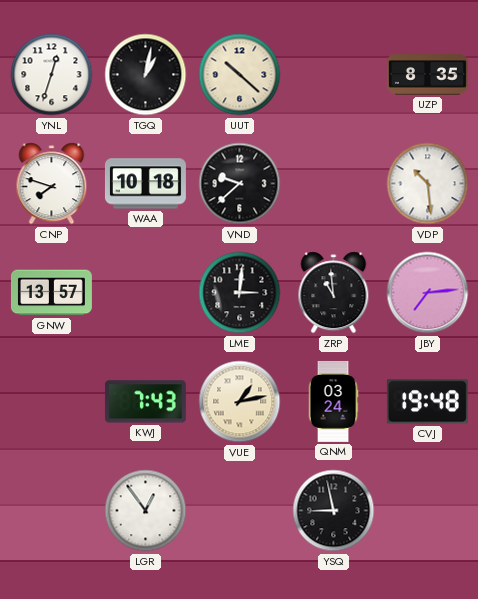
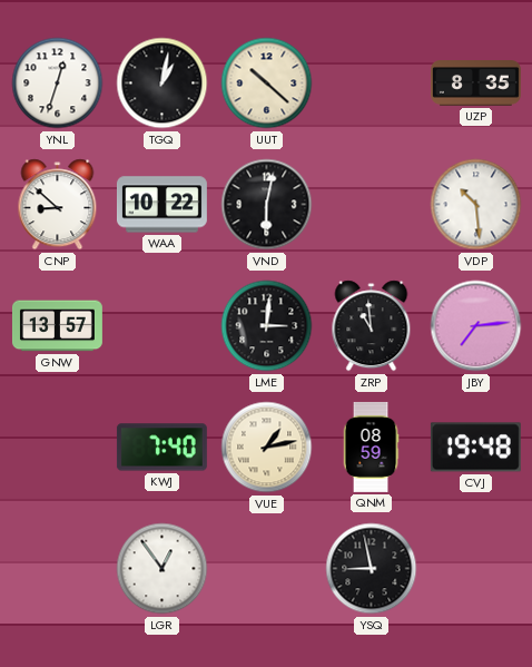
CNP: 7:48 -> 8:52 (58, 205)
WAA: 10:18 -> 10:22 (161, 205)
VND: 9:38 -> 6:02 (267, 205)
KWJ: 7:43 -> 7:40 (161, 448)
QNM: 03:24 -> 08:59 (371, 447)
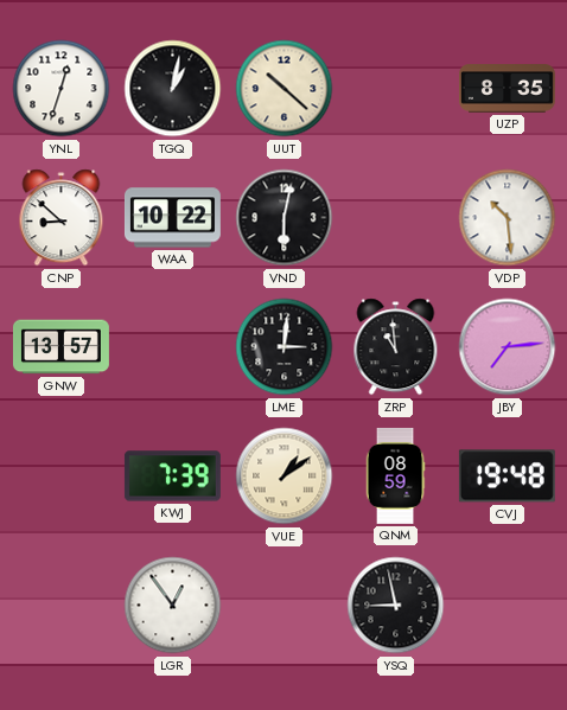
KWJ: 7:40 -> 7:39 (172, 476)
VUE: 1:13 -> 1:09 (285, 476)
